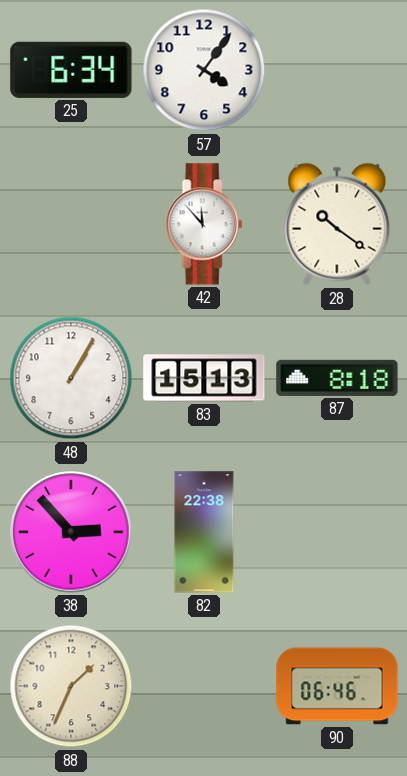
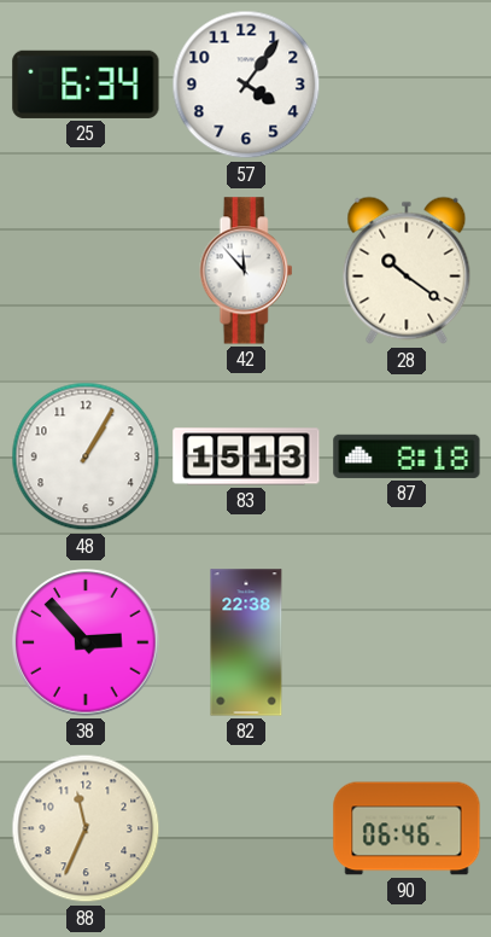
88: 1:34 -> 11:34 (86, 828)
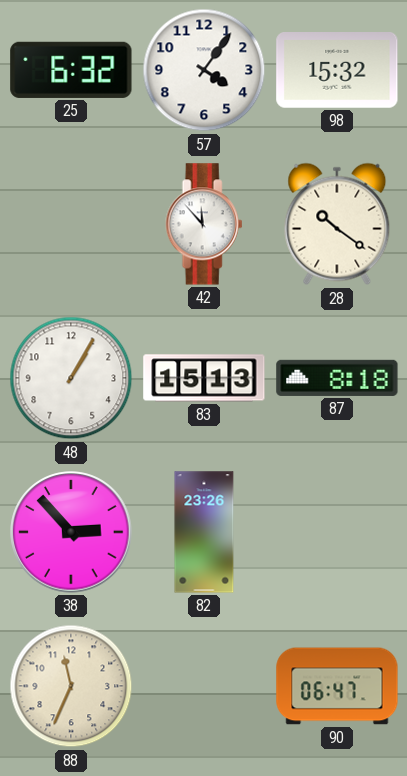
25: 6:34 -> 6:32 (71, 70)
98: none -> 15:32 (337, 71)
82: 22:38 -> 23:26 (204, 532)
90: 06:46 -> 06:47 (337, 686)
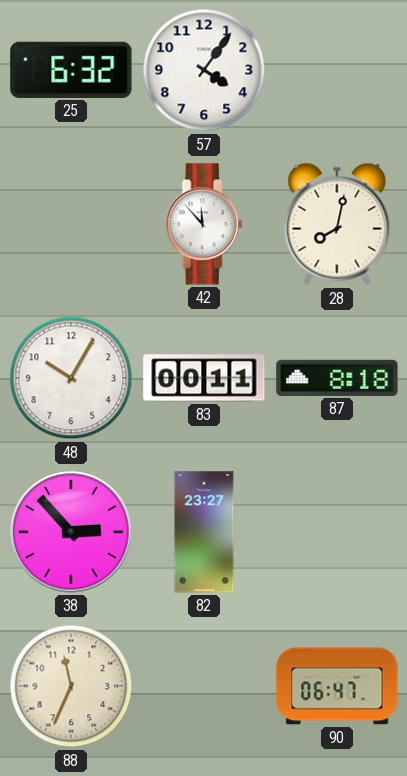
98: 15:32 -> none (337, 71)
28: 10:21 -> 8:02 (337, 224)
48: 1:05 -> 10:05 (71, 378)
83: 15:13 -> 00:11 (204, 378)
82: 23:26 -> 23:27 (204, 532)
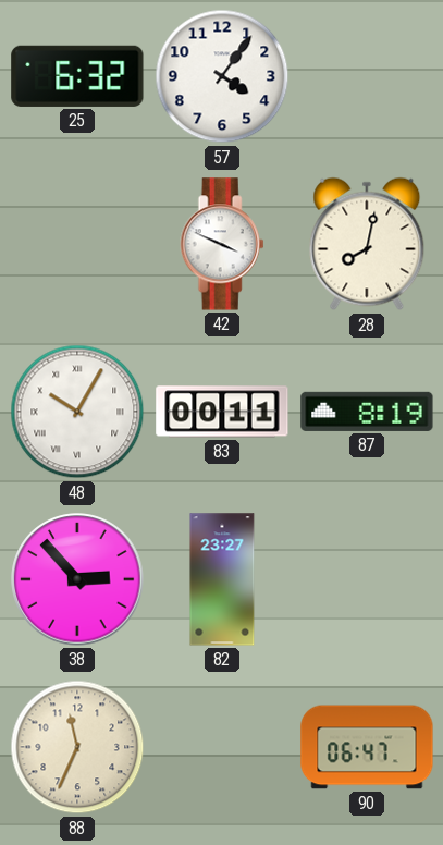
42: 11:53 -> 3:49 (222, 244)
48 numerals: Arabic -> Roman (77, 412)
87: 8:18 -> 8:19 (367, 412)
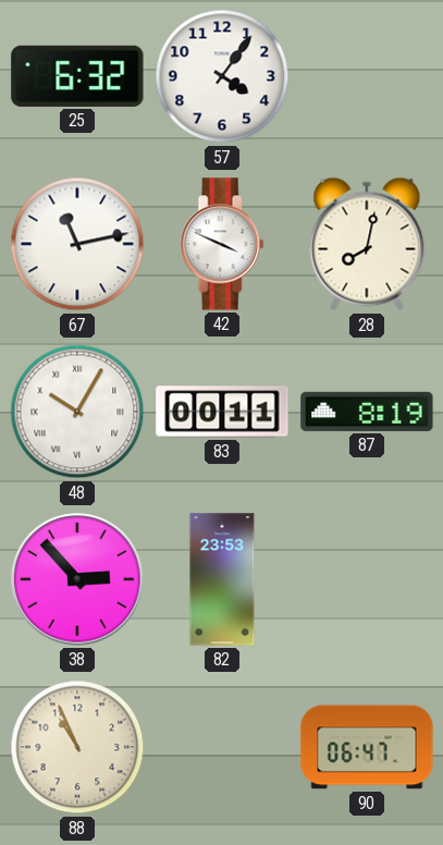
67: none -> 11:13 (77, 244)
82: 23:27 -> 23:53 (222, 579)
88: 11:34 -> 10:56 (77, 747)
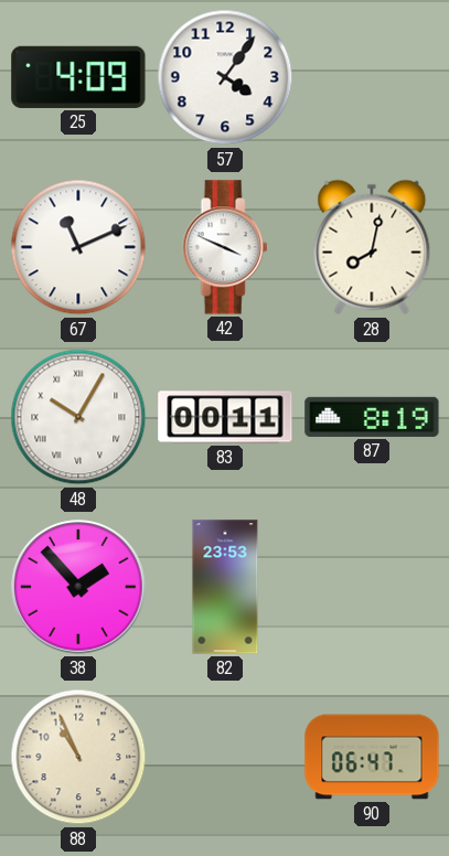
25: 6:32 -> 4:09 (78, 77)
67: 11:13 -> 11:11 (78, 247)
38: 2:53 -> 1:53 (78, 587)
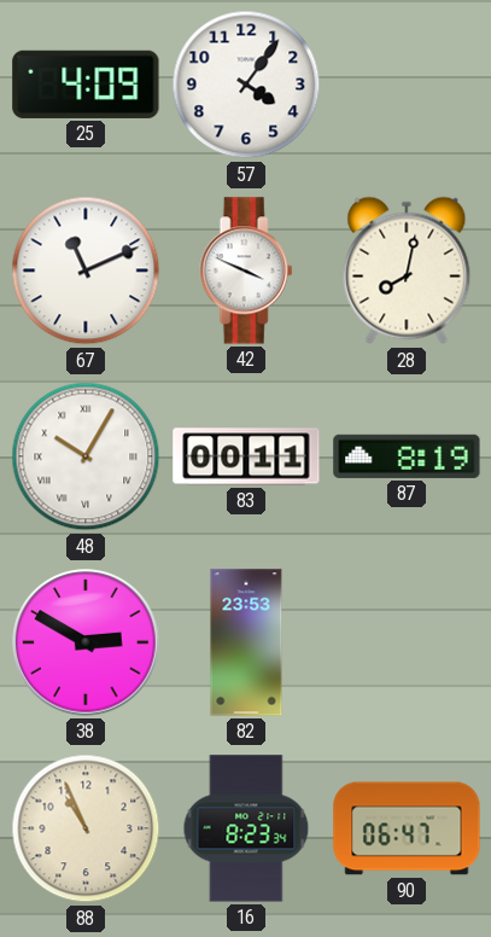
38: 1:53 -> 2:50 (86, 642)
16: none -> 8:23 (246, 828)
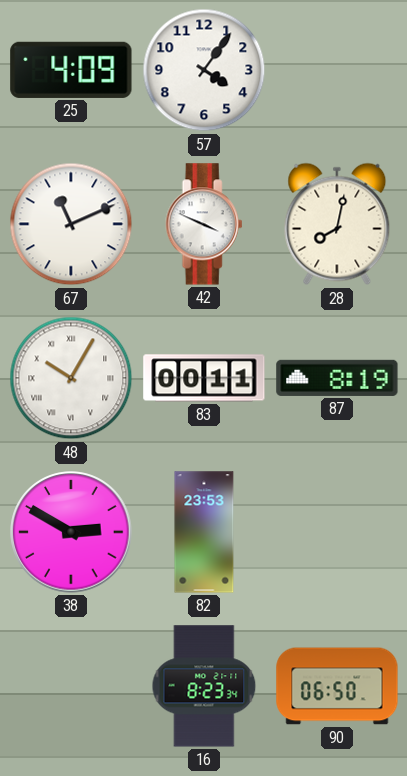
88: 10:56 -> none (86, 828)
90: 06:47 -> 06:50 (337, 686)
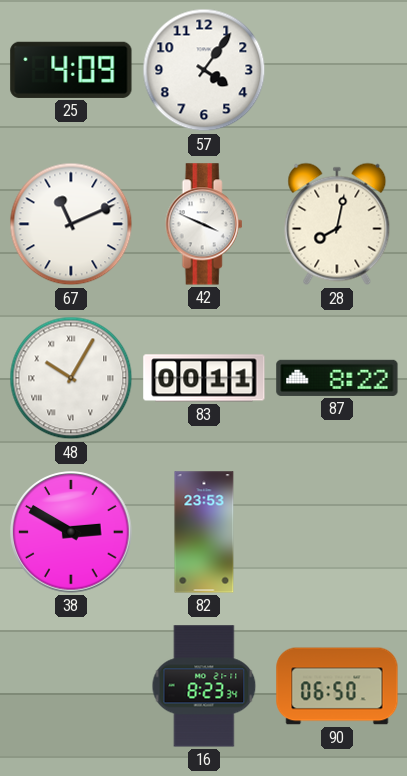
87: 8:19 -> 8:22 (337, 378)
